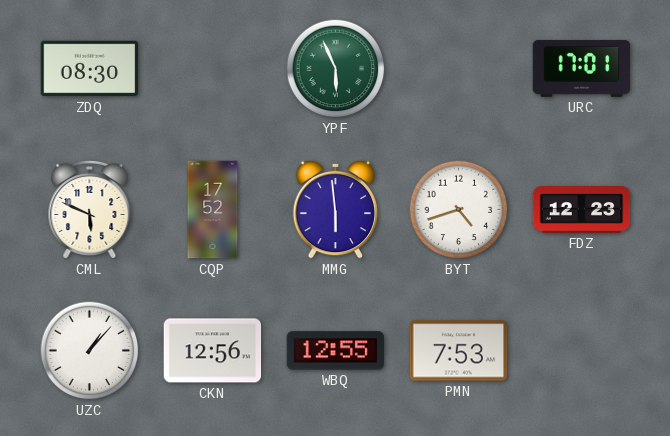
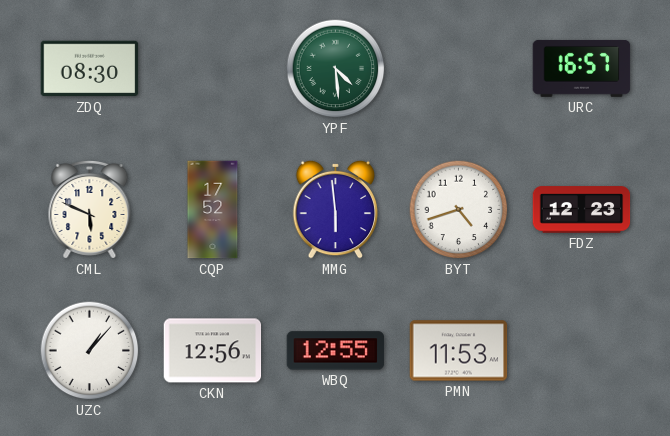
YPF: 5:56 -> 4:29 (336, 69)
URC: 17:01 -> 16:57 (582, 68)
PMN: 7:53 -> 11:53 (459, 351)
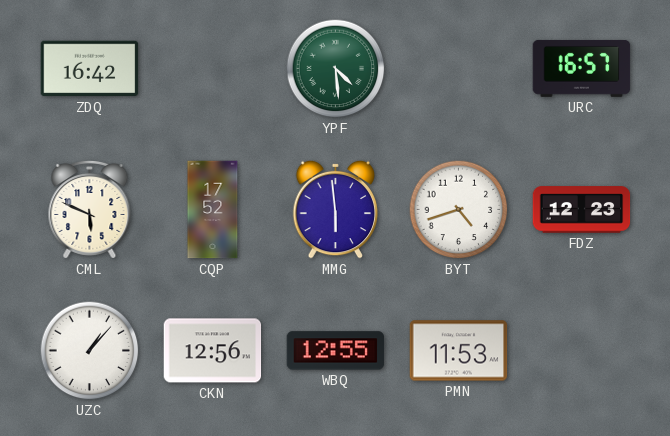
ZDQ: 08:30 -> 16:42 (90, 69)
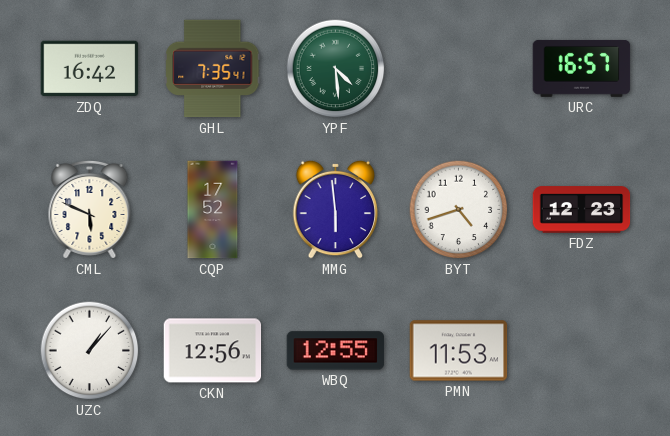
GHL: none -> 7:35 (213, 69)
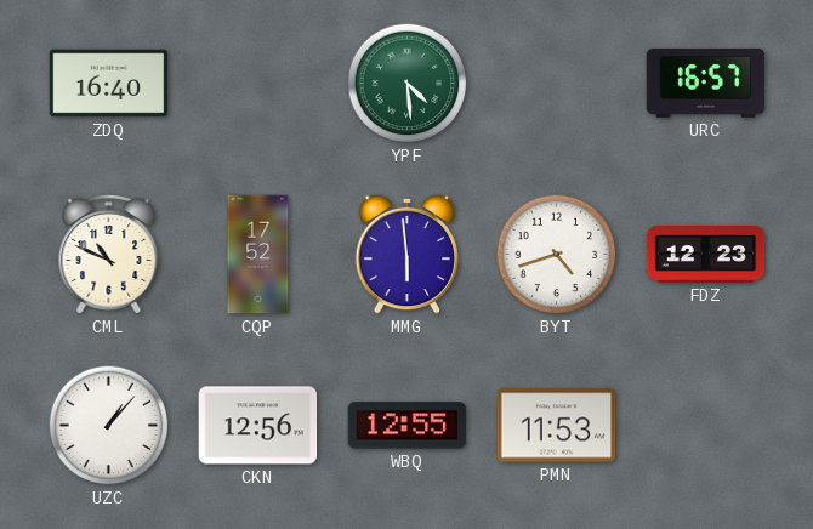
ZDQ: 16:42 -> 16:40 (109, 84)
GHL: 7:35 -> none (213, 69)
CML: 5:49 -> 10:49 (109, 254)
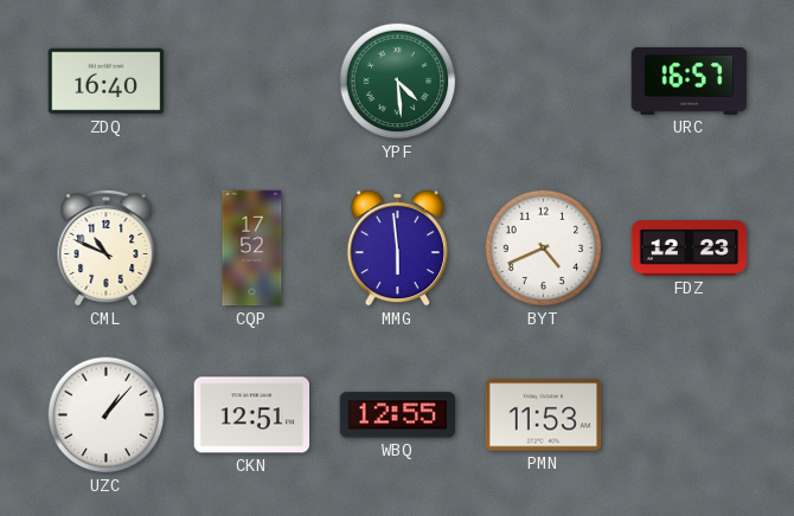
BYT: 4:42 -> 4:41 (544, 249)
CKN: 12:56 -> 12:51 (252, 415)
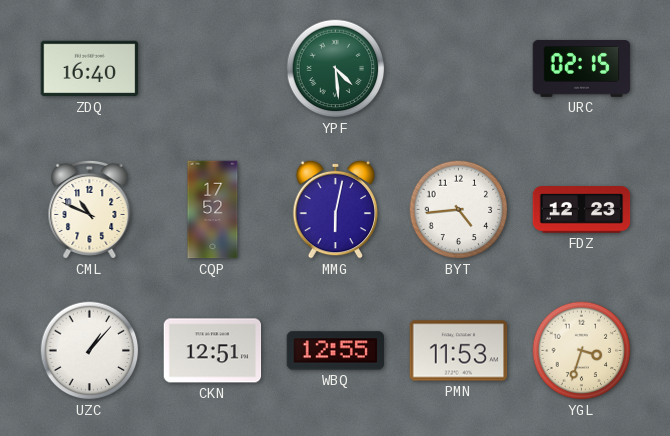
URC: 16:57 -> 02:15 (582, 68)
MMG: 5:59 -> 6:02 (336, 209)
BYT: 4:41 -> 4:44 (459, 210)
YGL: none -> 3:33 (582, 351)
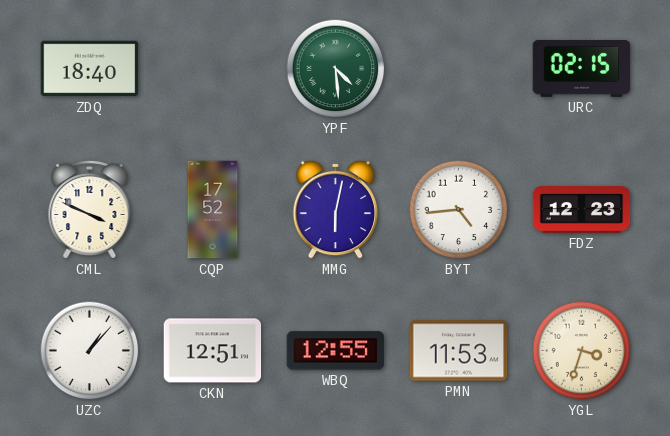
ZDQ: 16:40 -> 18:40 (90, 69)
CML: 10:49 -> 3:49 (90, 209)
